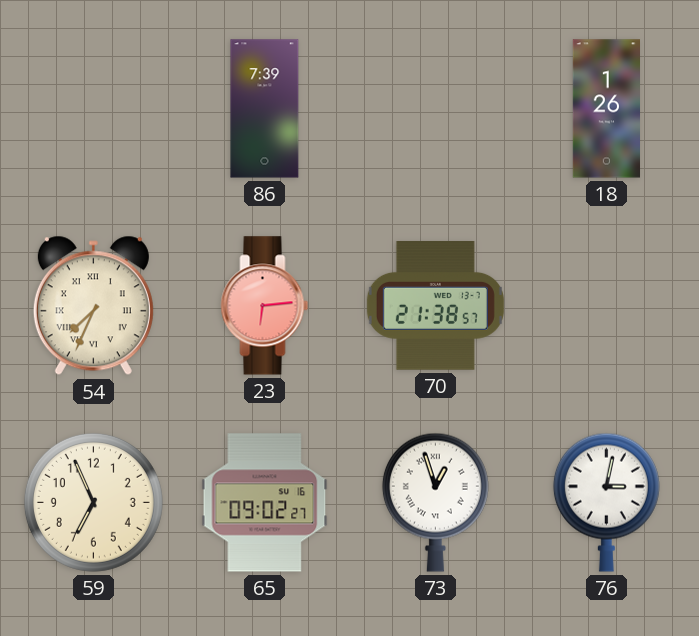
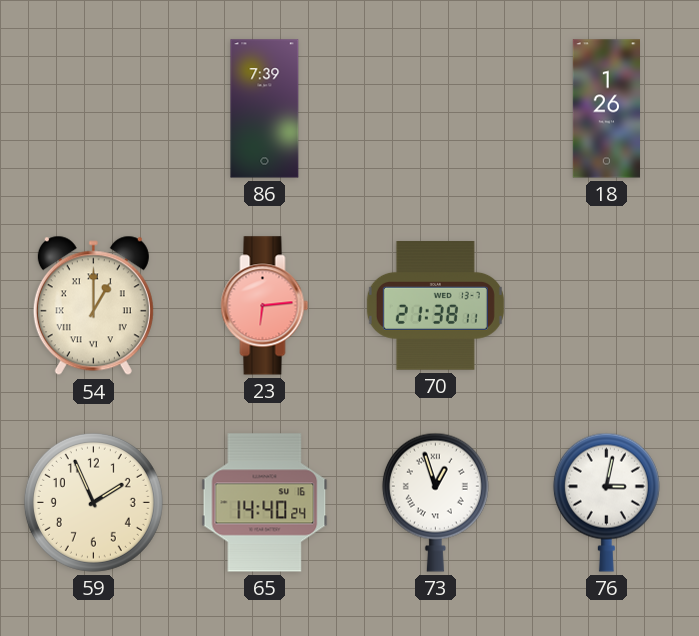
54: 7:34 -> 1:00 (93, 306)
70: 21:38:57 -> 21:38:11 (435, 306)
59: 6:56 -> 1:56 (93, 502)
65: 09:02 -> 14:40 (265, 503)
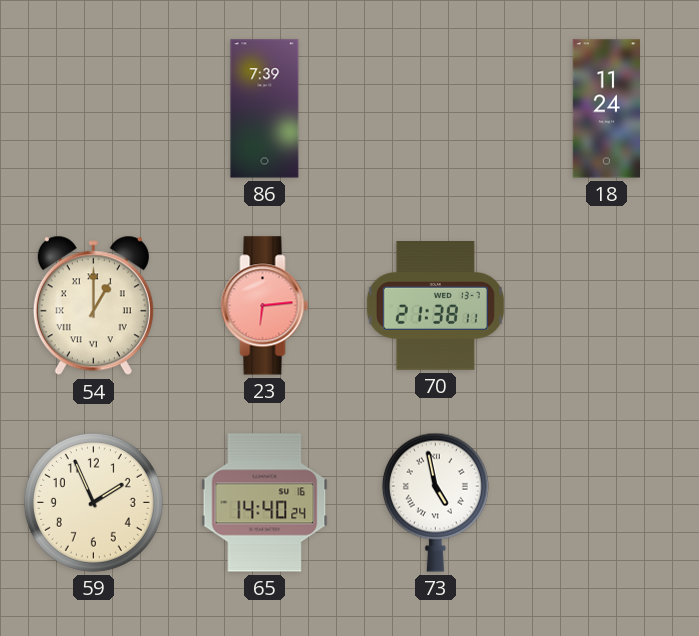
18: 1:26 -> 11:24 (606, 109)
73: 12:57 -> 4:58 (435, 502)
76: 3:02 -> none (606, 502)
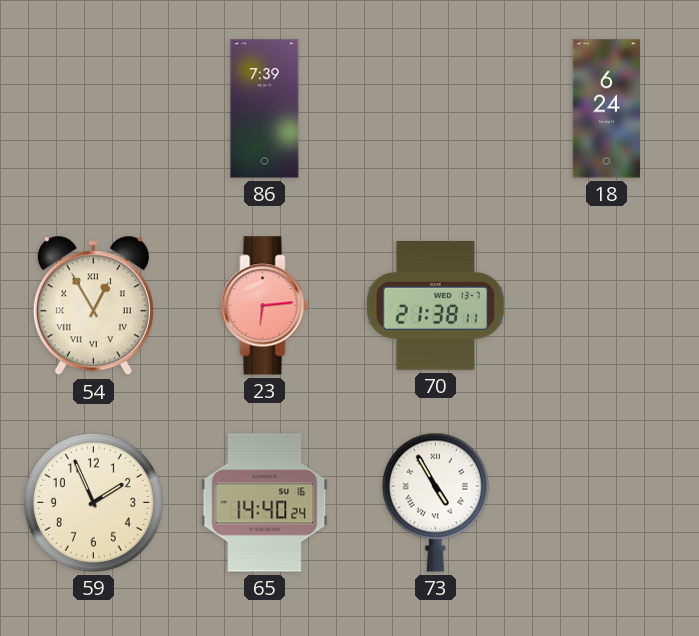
18: 11:24 -> 6:24 (606, 109)
54: 1:00 -> 12:55 (93, 306)
73: 4:58 -> 4:55 (435, 502)
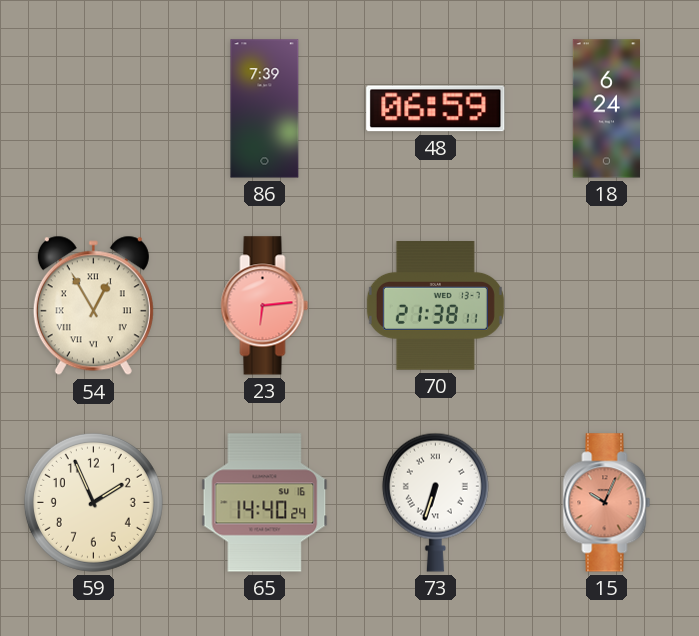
48: none -> 06:59 (436, 109)
73: 4:55 -> 6:33 (435, 502)
15: none -> 10:04 (607, 503)
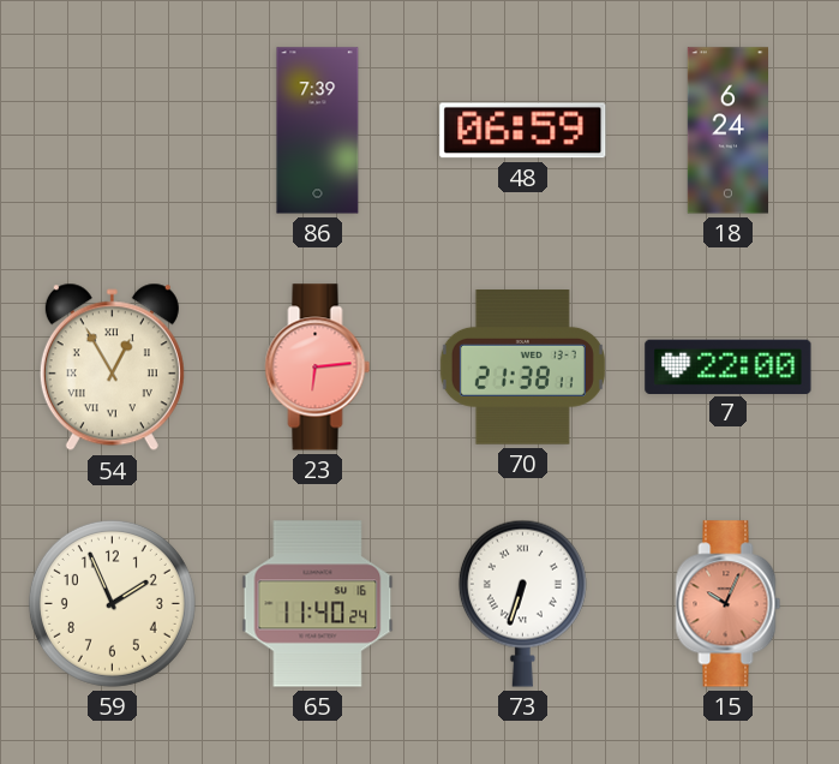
7: none -> 22:00 (729, 366)
65: 14:40 -> 11:40 (318, 604)
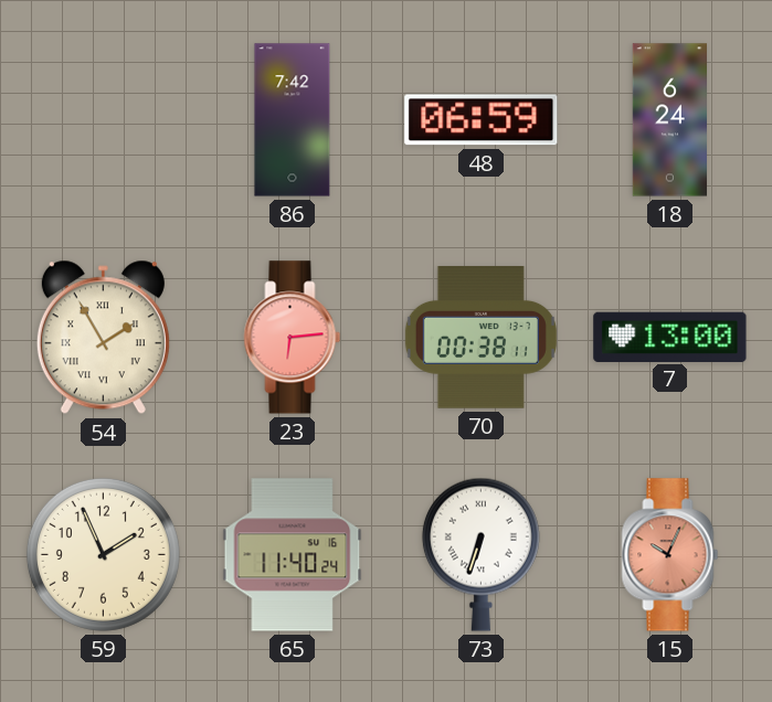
86: 7:39 -> 7:42 (293, 120)
54: 12:55 -> 1:55 (103, 338)
70: 21:38 -> 00:38 (480, 338)
7: 22:00 -> 13:00 (670, 337)
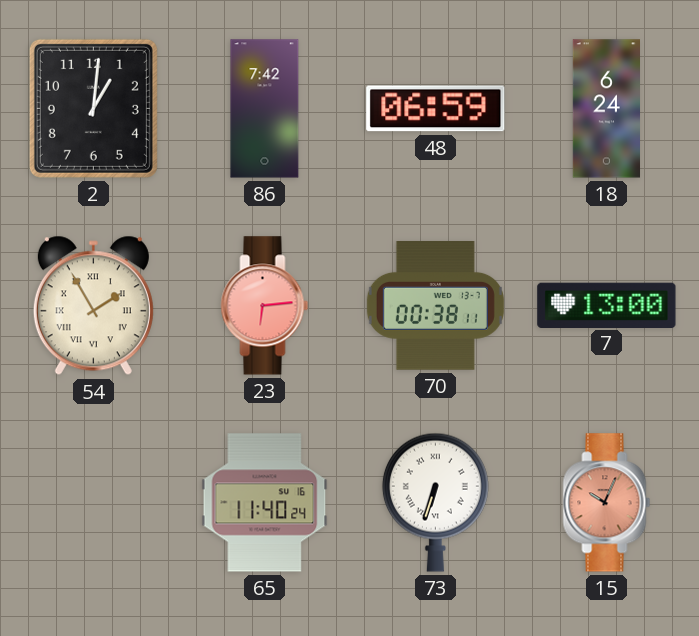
2: none -> 1:01 (93, 108)
59: 1:56 -> none (103, 554)
